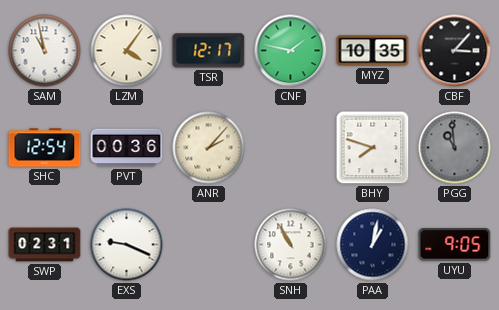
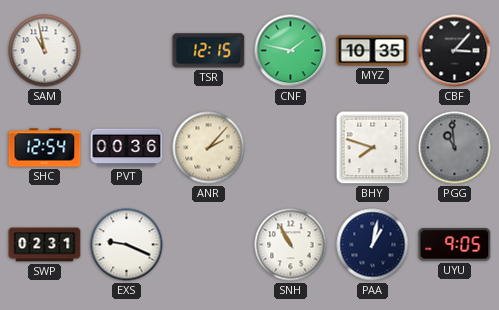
LZM: 4:06 -> none (127, 51)
TSR: 12:17 -> 12:15 (209, 51)
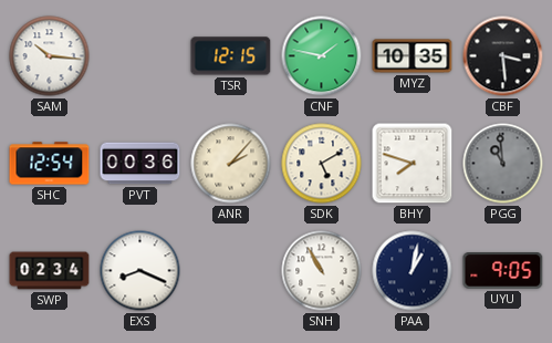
SAM: 10:58 -> 10:16 (50, 56)
CBF: 3:07 -> 3:29 (503, 56)
SDK: none -> 5:10 (322, 164)
SWP: 02:31 -> 02:34 (50, 271)
EXS: 9:19 -> 8:19 (140, 271)
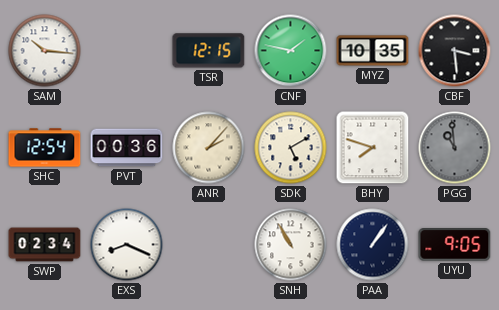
PAA: 1:02 -> 1:06 (373, 245)
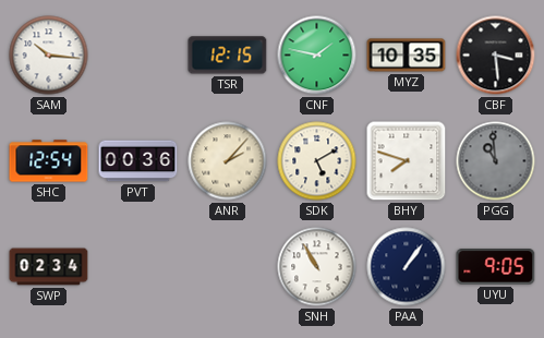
EXS: 8:19 -> none (127, 245)
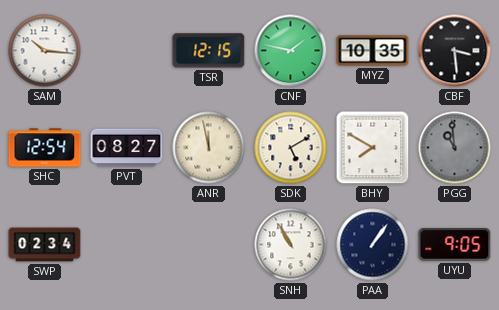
PVT: 00:36 -> 08:27 (127, 148)
ANR: 2:07 -> 11:58 (209, 148)
BHY: 7:48 -> 7:50 (373, 148)
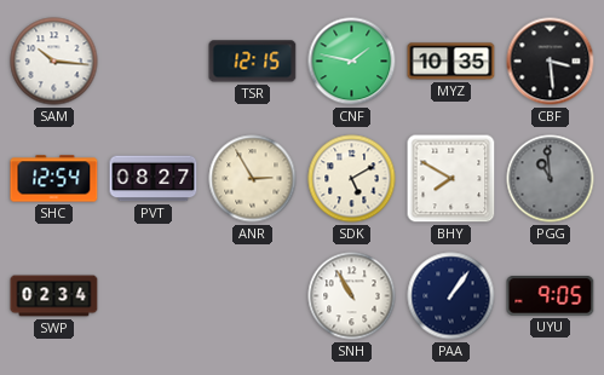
ANR: 11:58 -> 2:55 (253, 179)
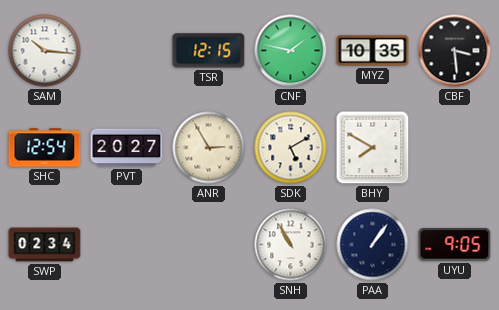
PVT: 08:27 -> 20:27 (127, 148)
PGG: 10:59 -> none (551, 179)
